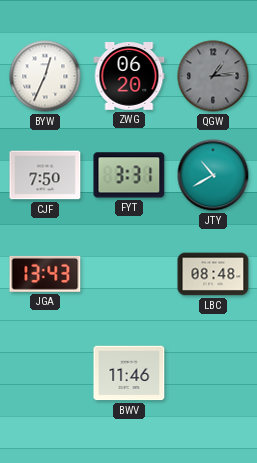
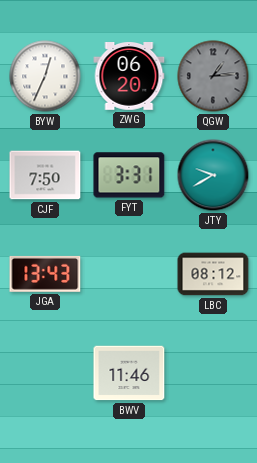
JTY: 10:40 -> 9:40 (213, 175)
LBC: 08:48 -> 08:12 (213, 274)
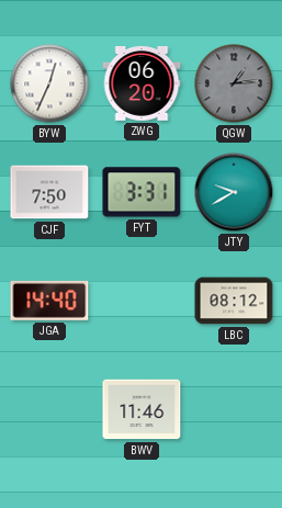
JGA: 13:43 -> 14:40 (49, 301)
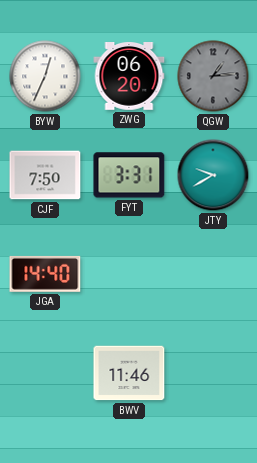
LBC: 08:12 -> none (234, 301)
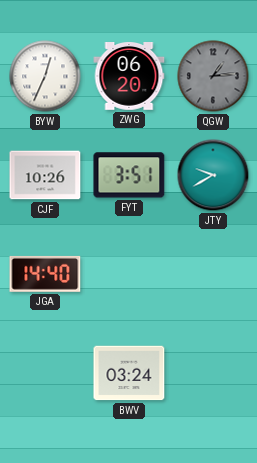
CJF: 7:50 -> 10:26 (45, 175)
FYT: 3:31 -> 3:51 (129, 175)
BWV: 11:46 -> 03:24 (129, 373)
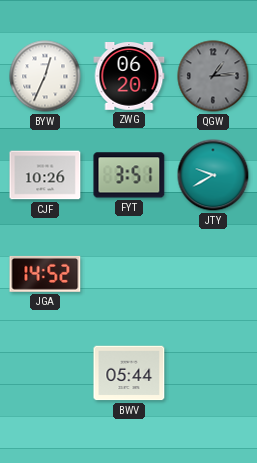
JGA: 14:40 -> 14:52 (45, 274)
BWV: 03:24 -> 05:44 (129, 373)
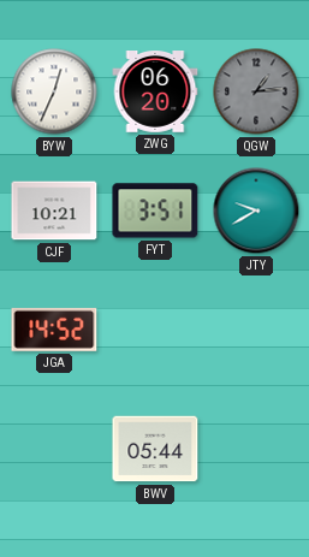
CJF: 10:26 -> 10:21 (54, 211)
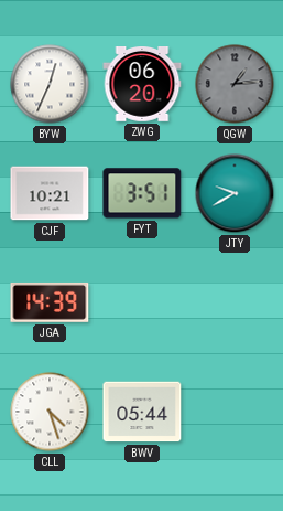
JGA: 14:52 -> 14:39 (50, 302)
CLL: none -> 4:27 (50, 412)
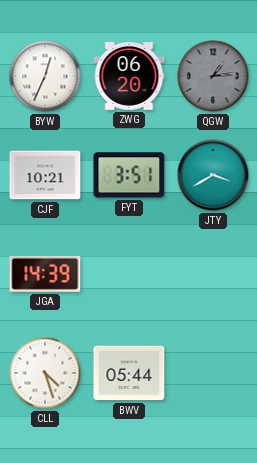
JTY: 9:40 -> 3:40 (213, 175)
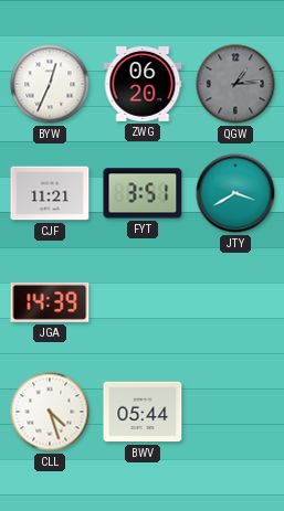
CJF: 10:21 -> 11:21 (50, 193)
